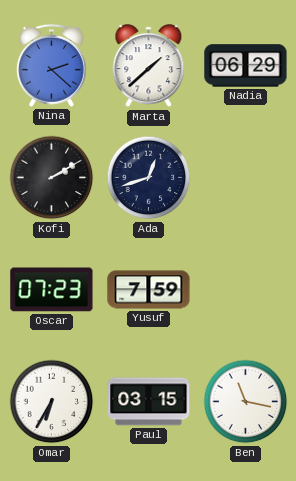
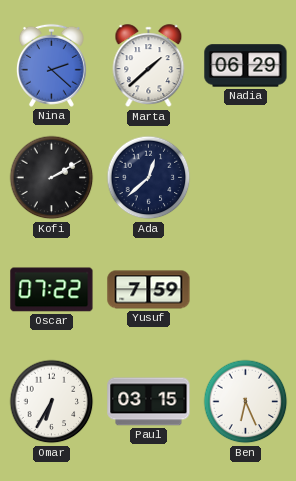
Ada: 12:42 -> 12:38 (149, 178)
Oscar: 07:23 -> 07:22 (52, 290)
Ben: 11:17 -> 6:26 (246, 402)
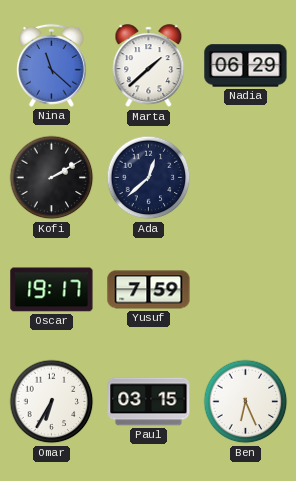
Nina: 2:22 -> 11:22 (51, 65)
Oscar: 07:22 -> 19:17 (52, 290)
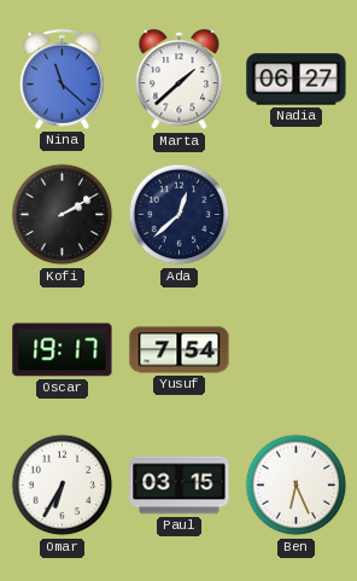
Nadia: 06:29 -> 06:27 (297, 80)
Yusuf: 7:59 -> 7:54 (180, 350)
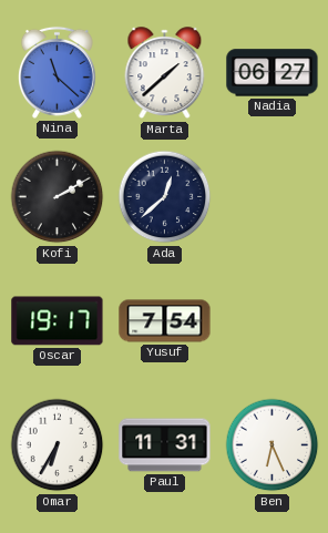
Paul: 03:15 -> 11:31 (165, 445)
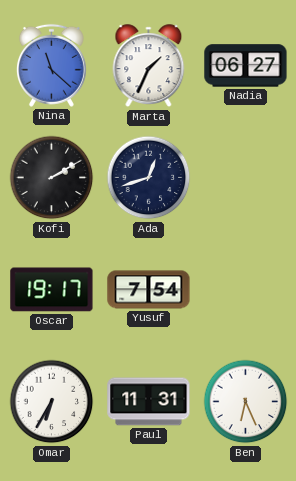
Marta: 1:38 -> 1:34 (149, 66)
Ada: 12:38 -> 12:42 (149, 178)
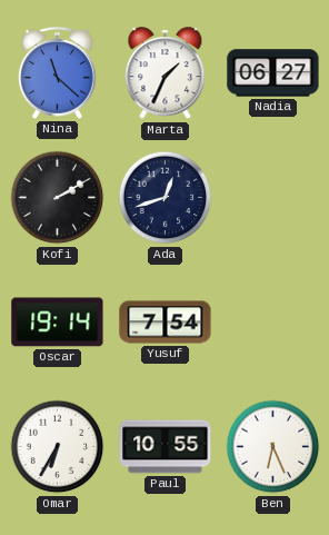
Oscar: 19:17 -> 19:14 (58, 323)
Paul: 11:31 -> 10:55 (166, 447)
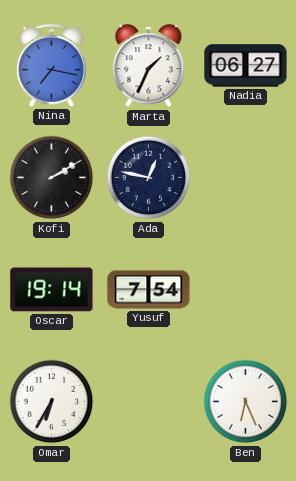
Nina: 11:22 -> 7:17 (51, 65)
Ada: 12:42 -> 12:47 (149, 178)
Paul: 10:55 -> none (166, 447)
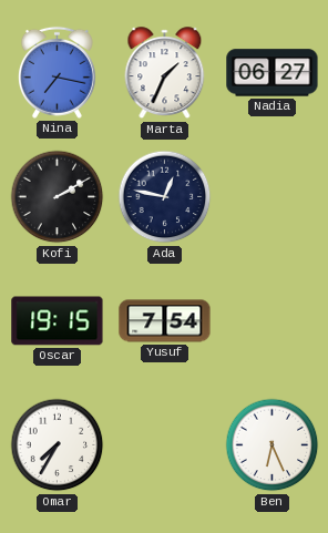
Oscar: 19:14 -> 19:15 (58, 321)
Omar: 6:35 -> 7:35 (58, 445)
